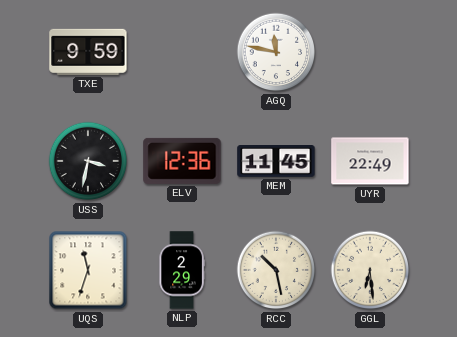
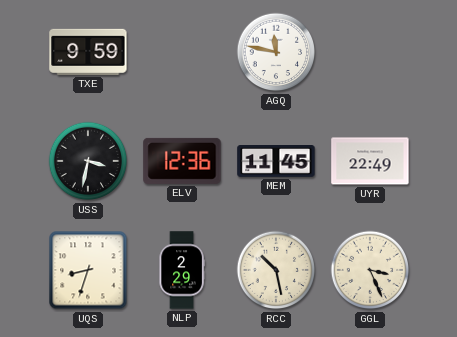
UQS: 11:33 -> 8:33 (88, 270)
GGL: 6:29 -> 3:26 (370, 270)
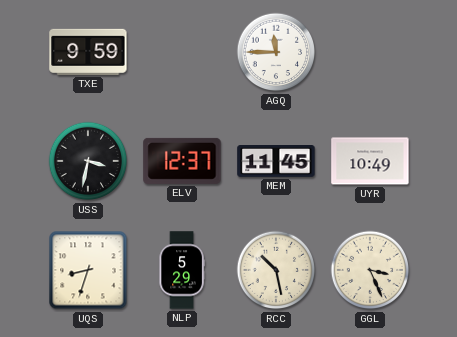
AGQ: 11:47 -> 11:45 (276, 52)
ELV: 12:36 -> 12:37 (182, 161)
UYR: 22:49 -> 10:49 (370, 161)
NLP: 2:29 -> 5:29 (182, 270)
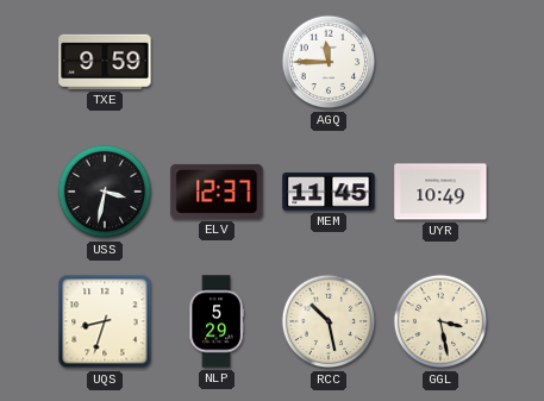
GGL: 3:26 -> 3:28 (440, 321)
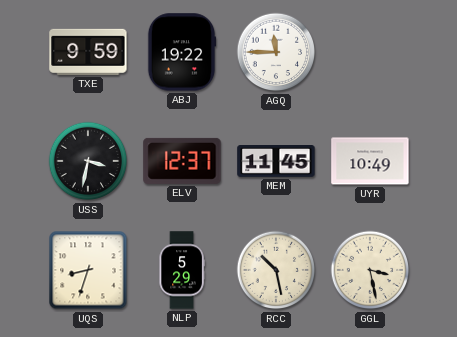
ABJ: none -> 19:22 (182, 52)
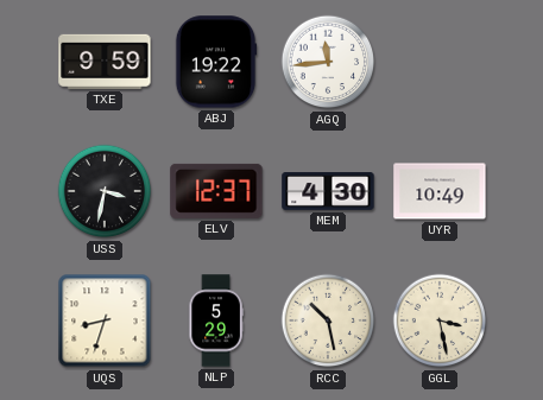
AGQ: 11:45 -> 11:44 (328, 62)
MEM: 11:45 -> 4:30 (328, 192)
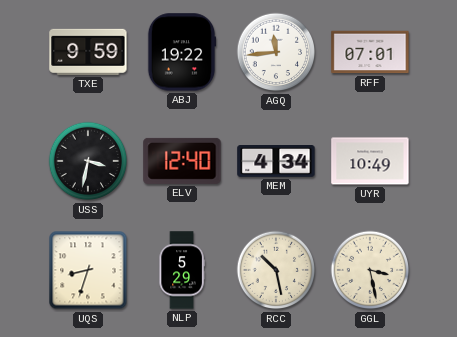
RFF: none -> 07:01 (370, 52)
ELV: 12:37 -> 12:40 (182, 161)
MEM: 4:30 -> 4:34 (276, 162)
